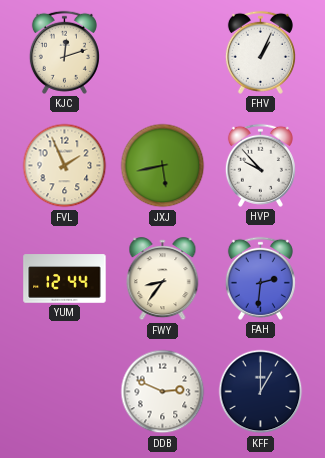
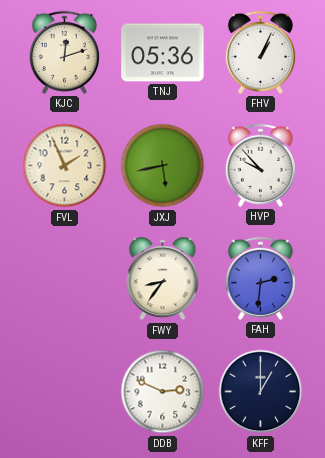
TNJ: none -> 05:36 (163, 53)
YUM: 12:44 -> none (65, 279)
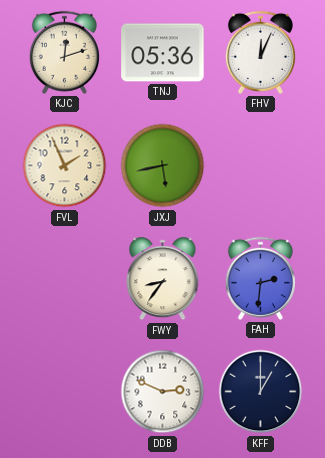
FHV: 1:04 -> 12:04 (260, 52)
HVP: 9:53 -> none (260, 165)
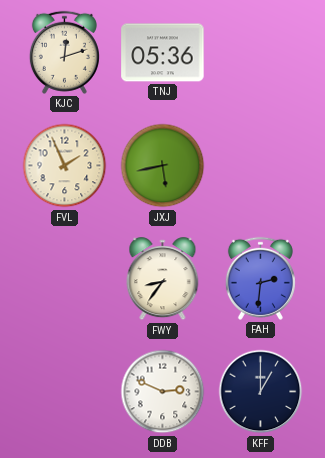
FHV: 12:04 -> none (260, 52)
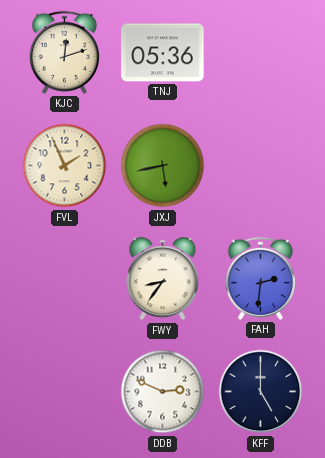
KFF: 1:00 -> 5:00 (261, 392)
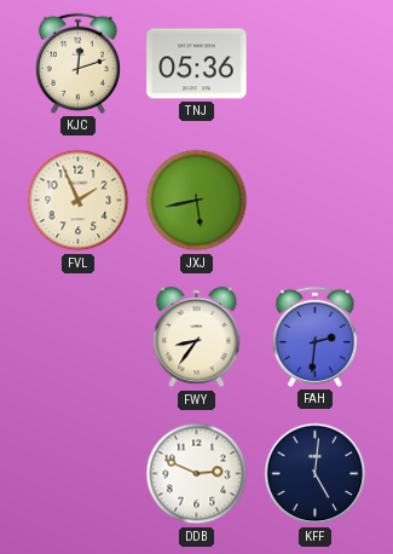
KFF: 5:00 -> 5:01 (316, 474)
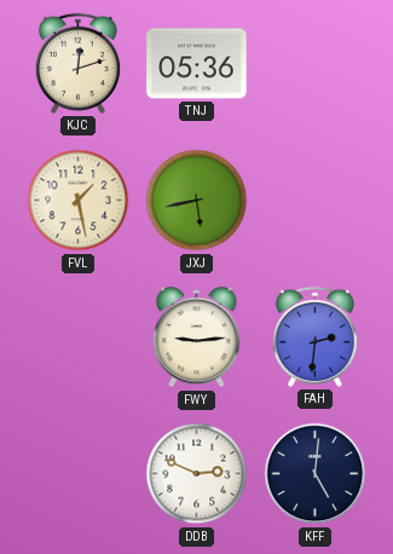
FVL: 1:56 -> 1:28 (79, 201)
FWY: 8:36 -> 9:14 (197, 337)
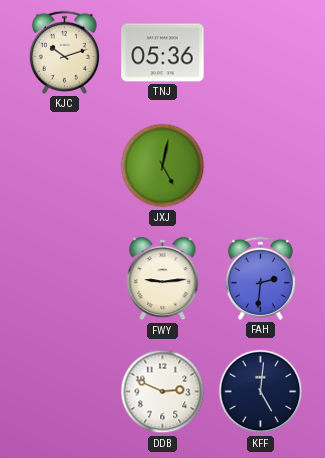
KJC: 12:12 -> 10:12 (64, 52)
FVL: 1:28 -> none (79, 201)
JXJ: 5:43 -> 5:02 (163, 166)
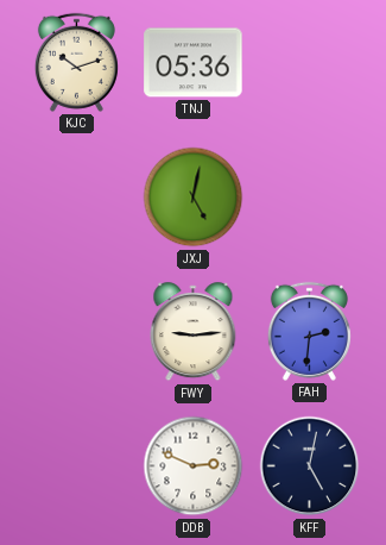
KFF: 5:01 -> 5:02 (310, 466)
